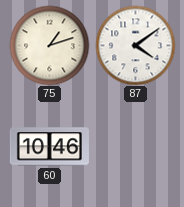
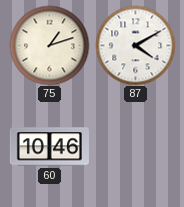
87: 4:09 -> 4:10 (135, 45)
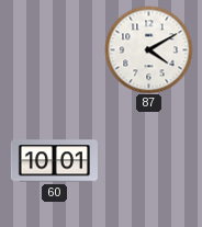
75: 1:12 -> none (49, 45)
60: 10:46 -> 10:01 (54, 161)
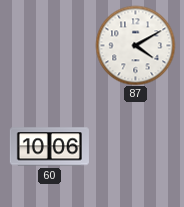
60: 10:01 -> 10:06 (49, 147)
